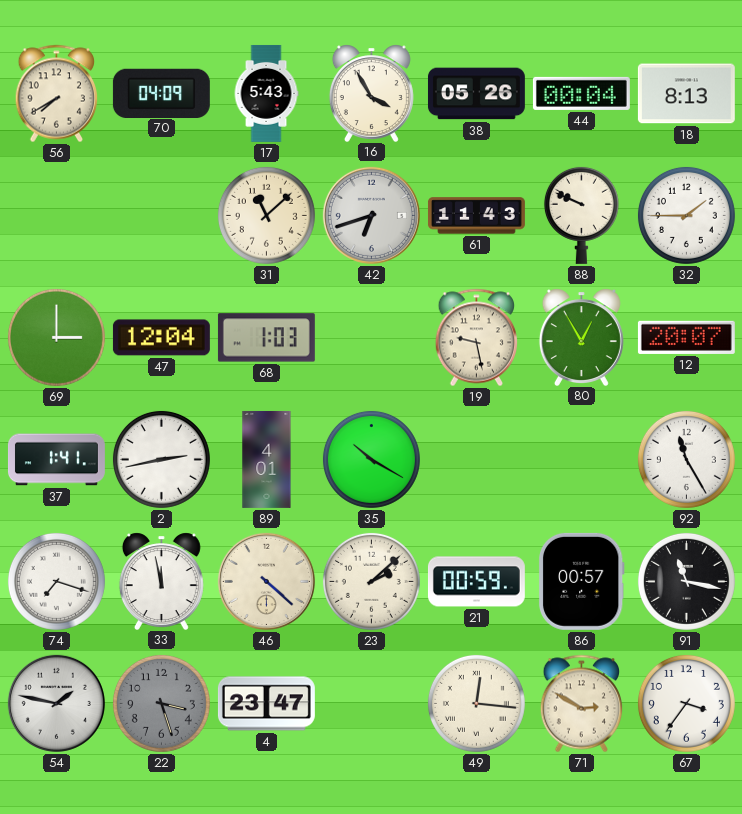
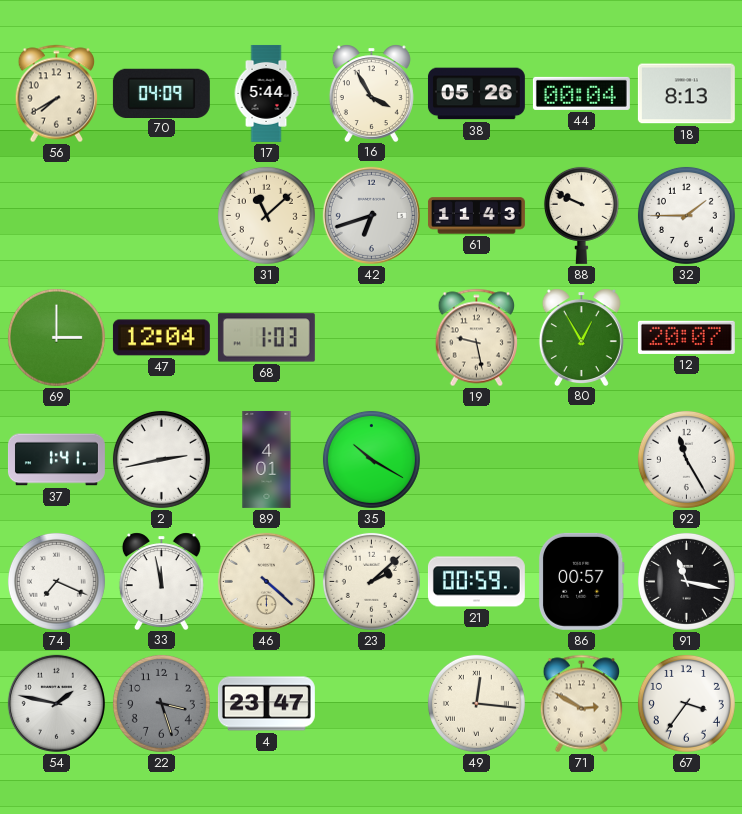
17: 5:43 -> 5:44 (266, 93)
74: 7:18 -> 7:19 (56, 581)
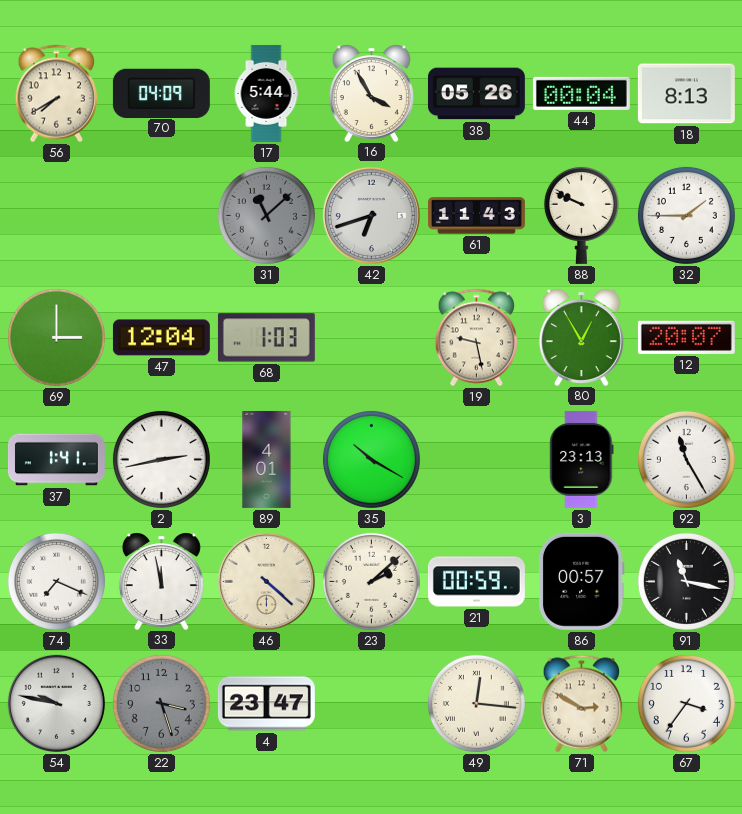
31 dial: cream -> grey (266, 215)
3: none -> 23:13 (582, 459)
54: 1:47 -> 9:47 (56, 703)
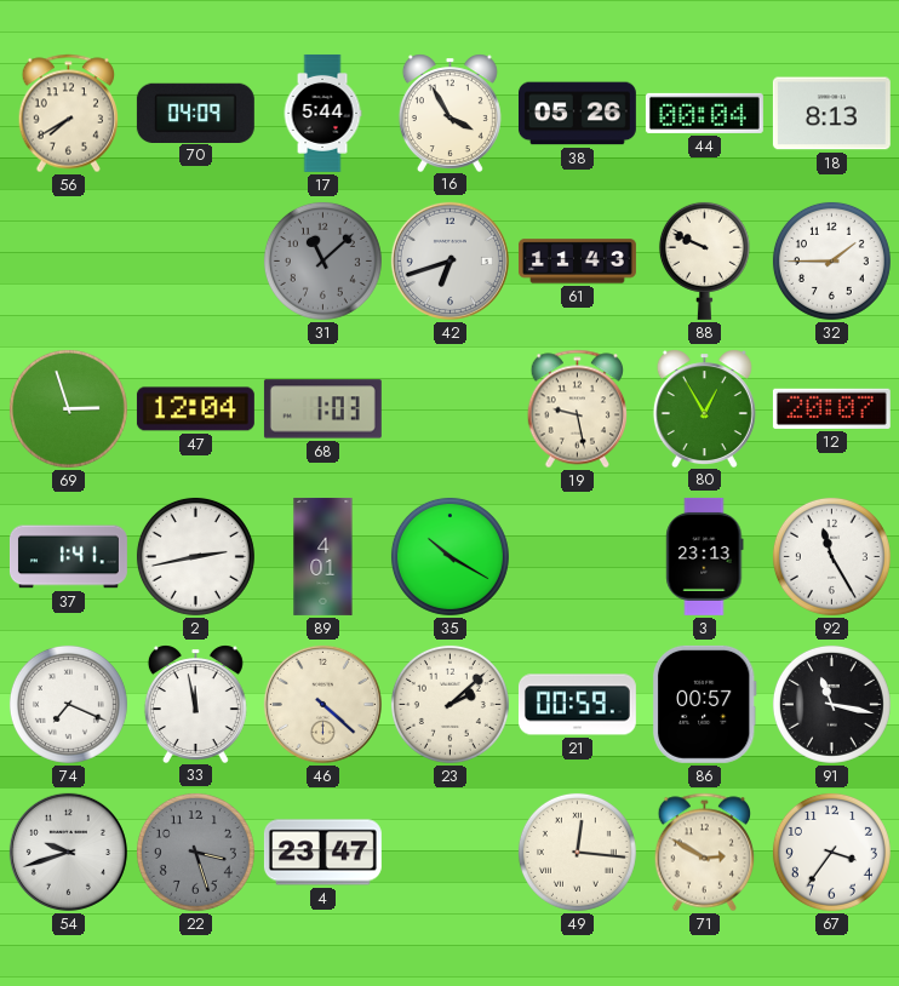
69: 3:00 -> 2:57 (68, 408)
54: 9:47 -> 9:42 (68, 852)
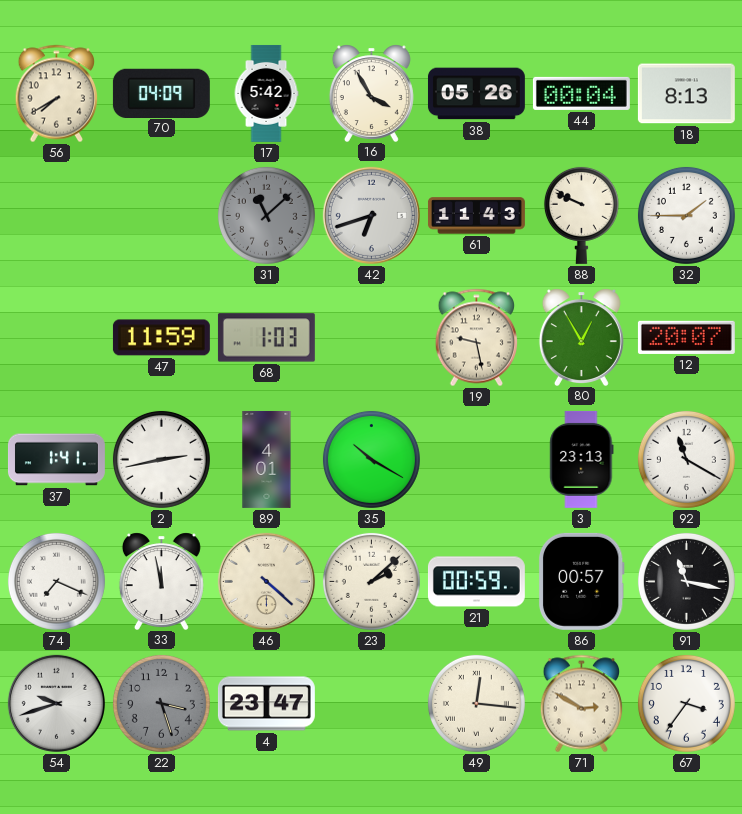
17: 5:44 -> 5:42 (266, 93)
69: 2:57 -> none (68, 408)
47: 12:04 -> 11:59 (161, 338)
92: 11:25 -> 11:20 (686, 459)
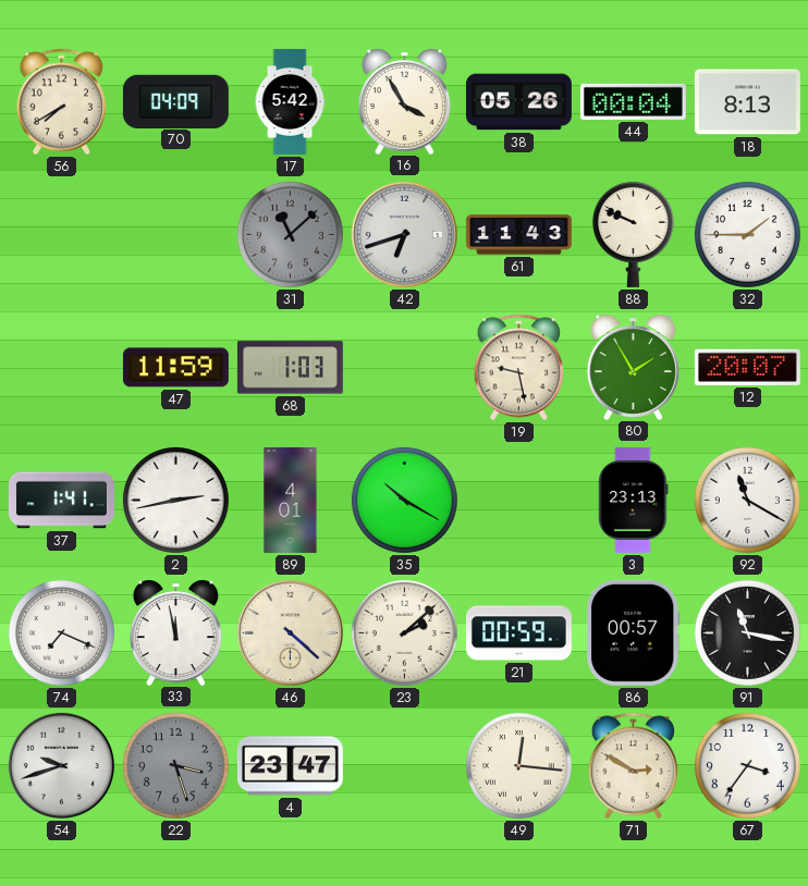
80: 12:55 -> 1:55 (633, 367)
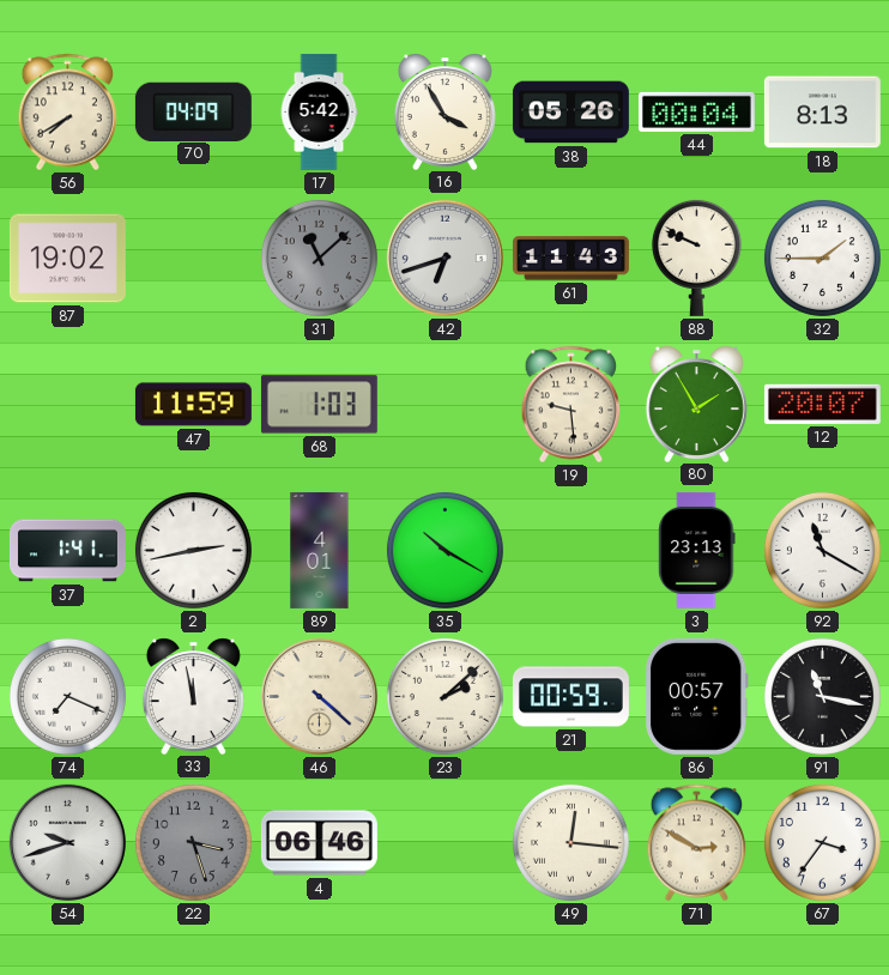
87: none -> 19:02 (67, 259)
19: 9:28 -> 9:29 (571, 405)
4: 23:47 -> 06:46 (319, 843)
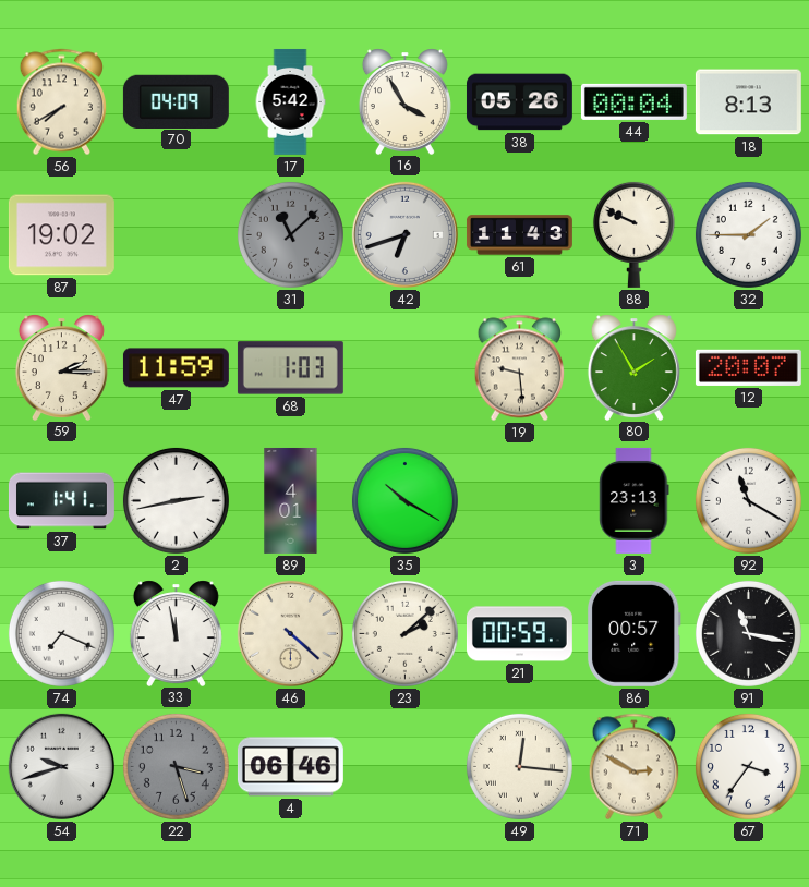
59: none -> 2:15 (61, 367)
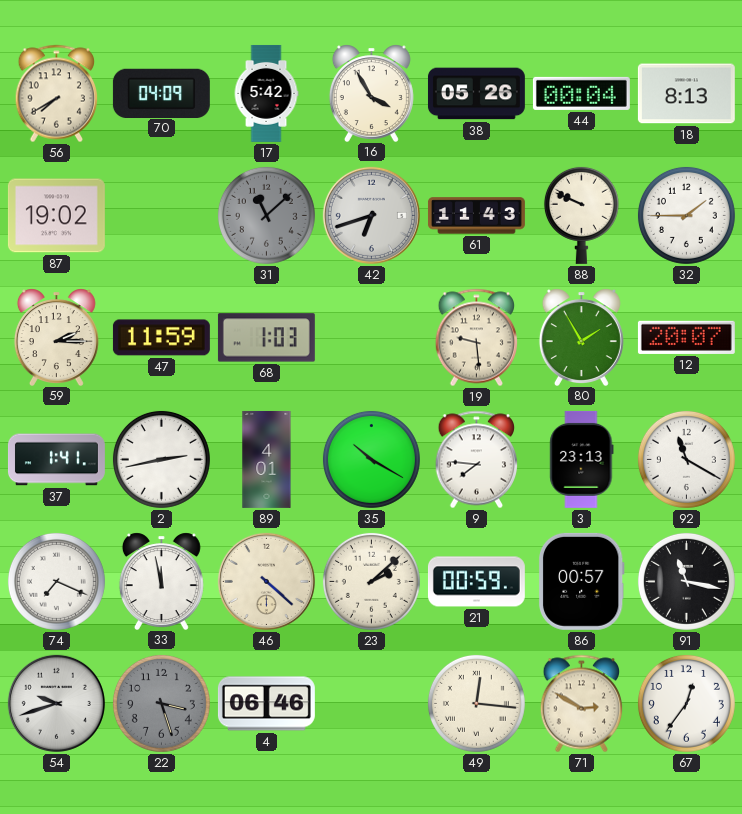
9: none -> 7:46 (477, 460)
67: 3:36 -> 12:36 (686, 703)
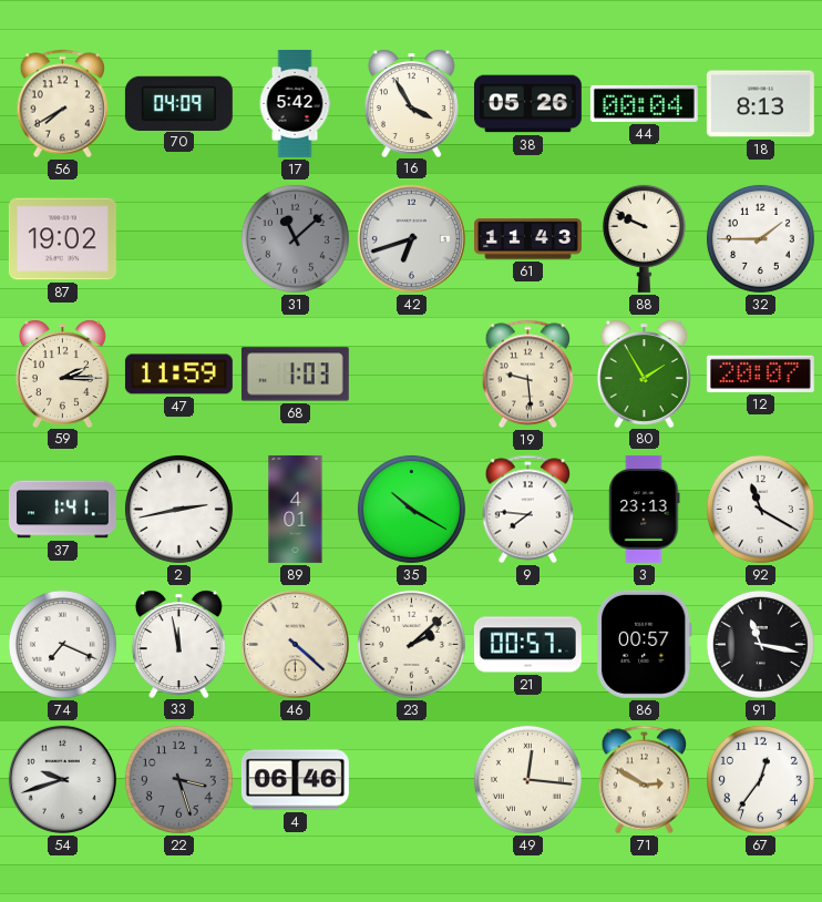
21: 00:59 -> 00:57 (527, 645)
